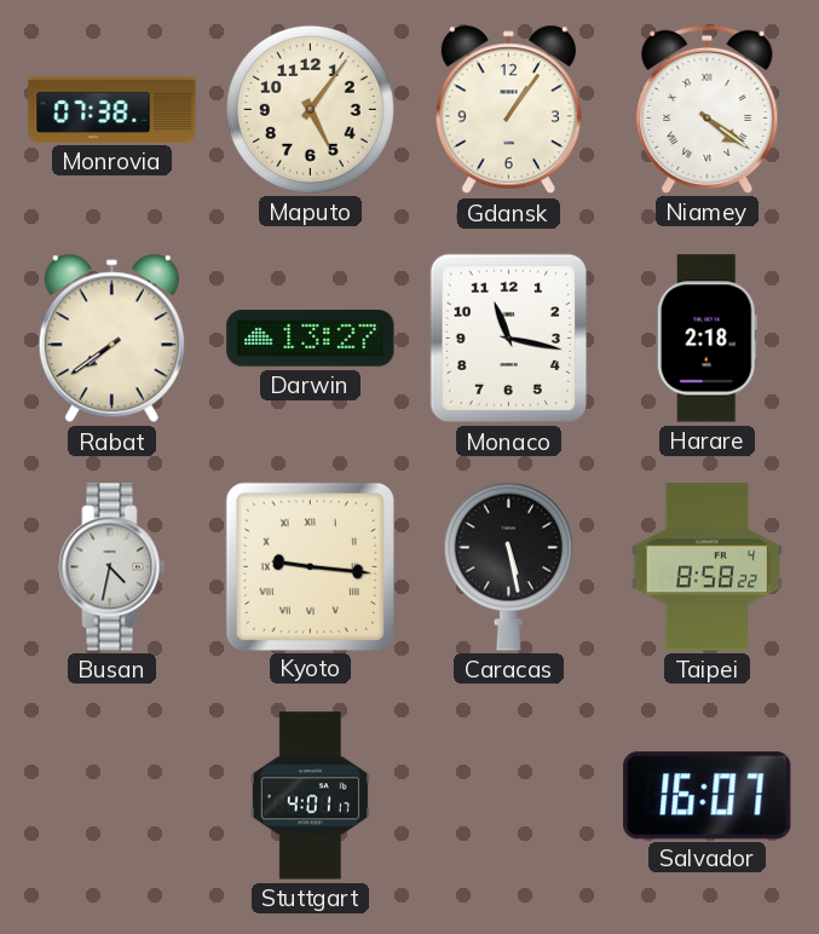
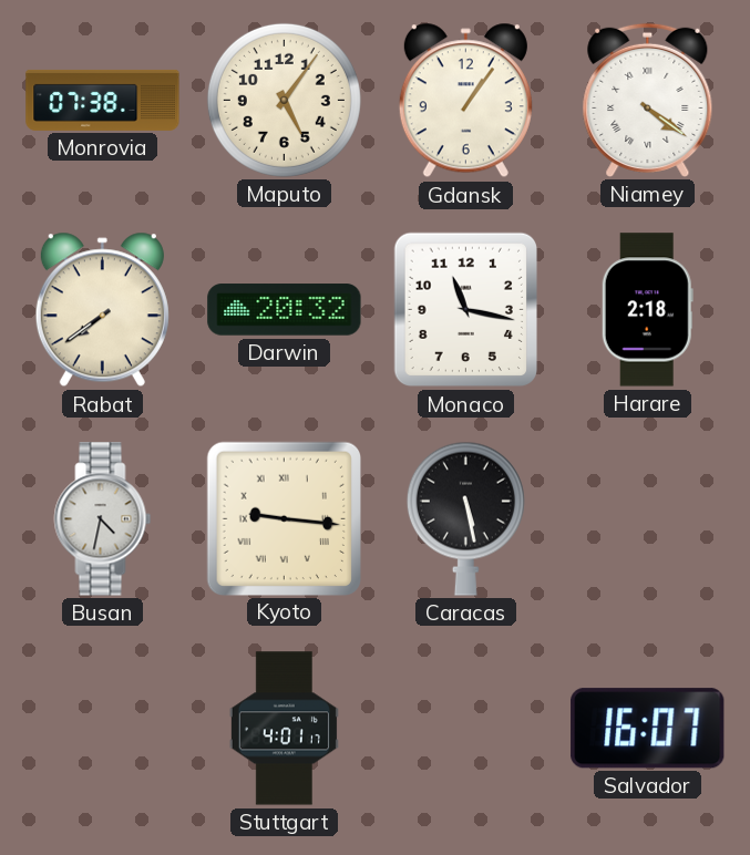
Darwin: 13:27 -> 20:32 (285, 310)
Taipei: 8:58 -> none (706, 567)
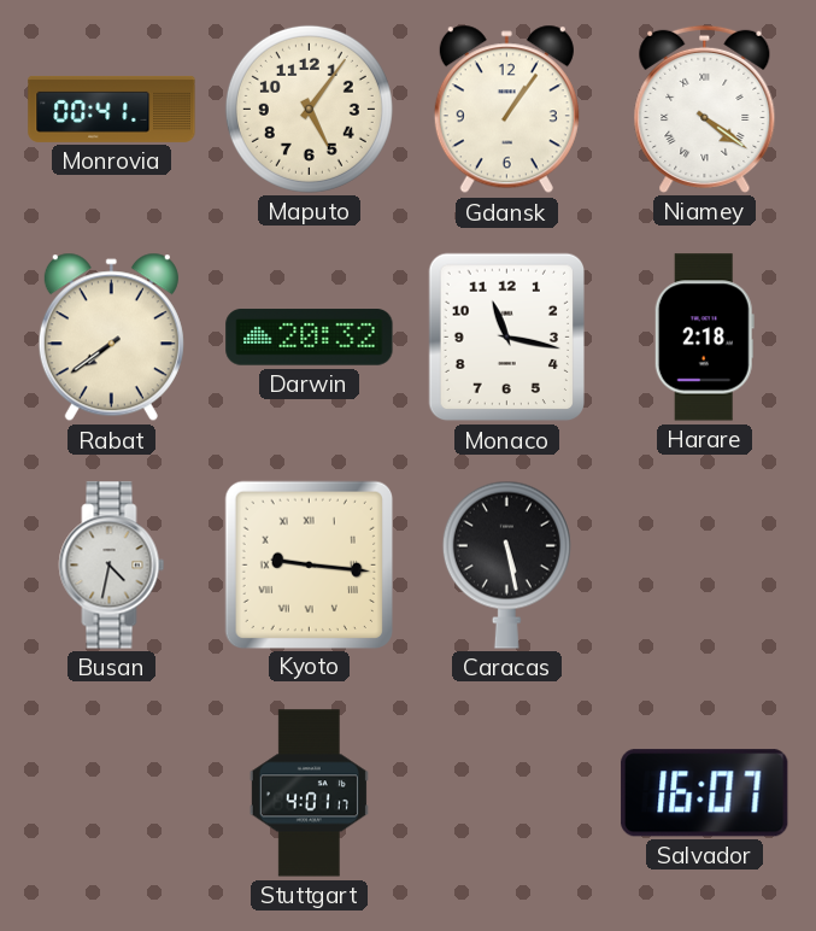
Monrovia: 07:38 -> 00:41 (112, 109)
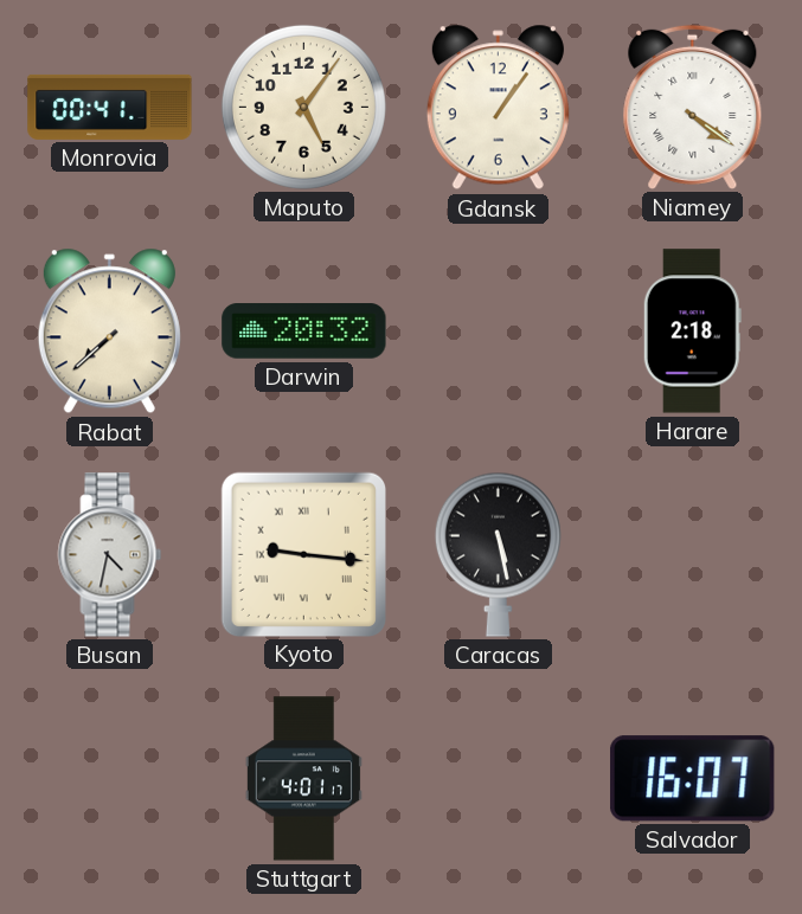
Rabat: 7:39 -> 7:38 (109, 332)
Monaco: 11:17 -> none (506, 338)
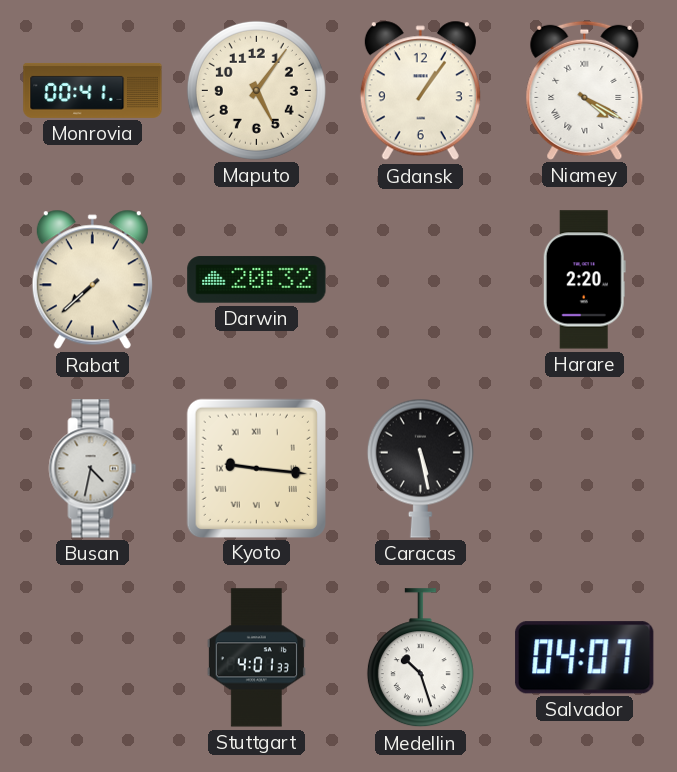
Niamey: 4:21 -> 4:20 (585, 90)
Harare: 2:18 -> 2:20 (584, 280)
Stuttgart: 4:01:17 -> 4:01:33 (256, 658)
Medellin: none -> 10:27 (420, 658)
Salvador: 16:07 -> 04:07 (585, 658)
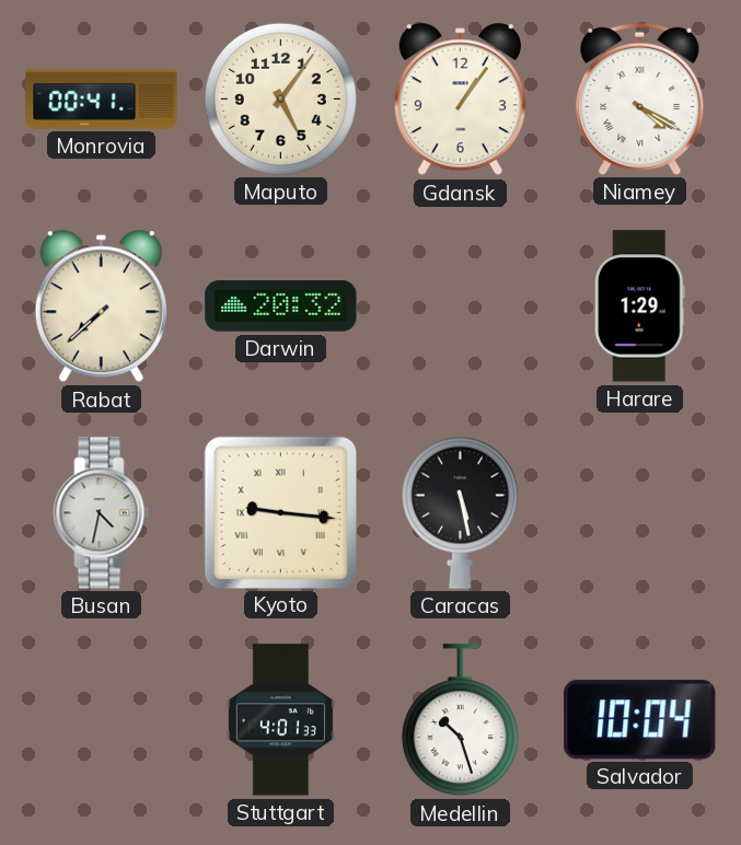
Harare: 2:20 -> 1:29 (639, 306)
Salvador: 04:07 -> 10:04 (640, 720)
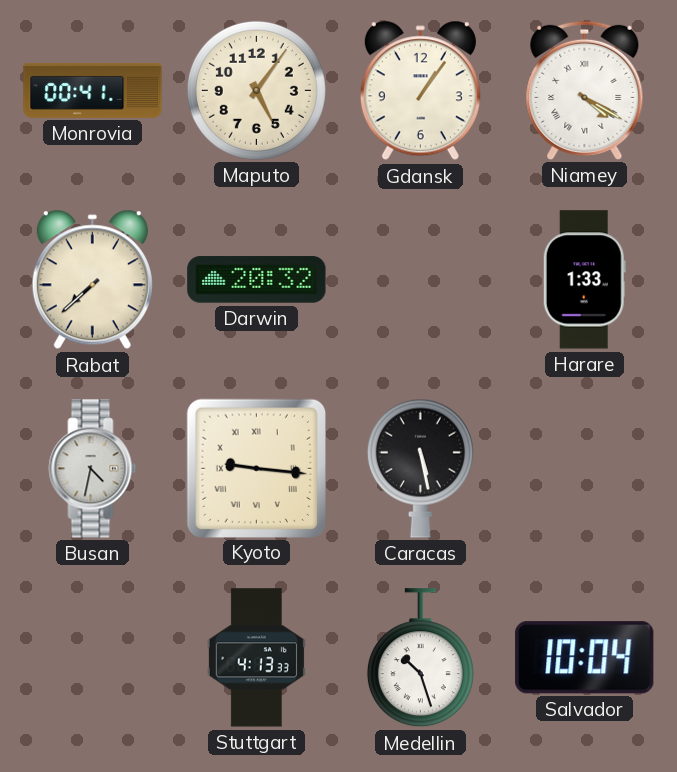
Harare: 1:29 -> 1:33 (584, 280)
Stuttgart: 4:01 -> 4:13 (256, 658)
